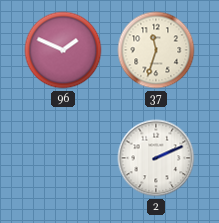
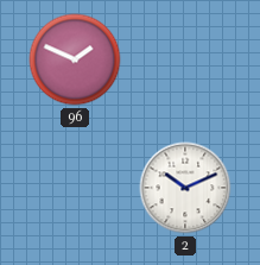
37: 11:33 -> none (156, 50)
2: 2:11 -> 10:11 (185, 188)
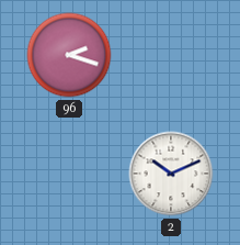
96: 1:49 -> 2:18 (69, 55)
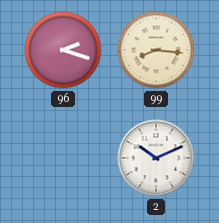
99: none -> 8:16 (156, 50)
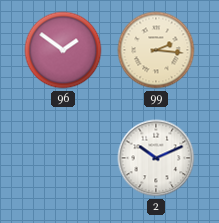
96: 2:18 -> 1:51 (63, 50)
99: 8:16 -> 2:16 (156, 50)
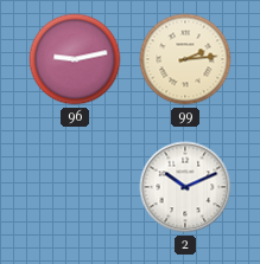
96: 1:51 -> 9:13 (75, 59)
99: 2:16 -> 2:14 (185, 59)
